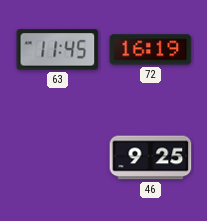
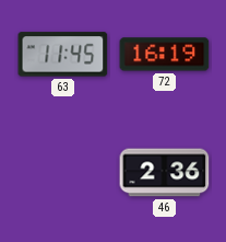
46: 9:25 -> 2:36 (165, 173)
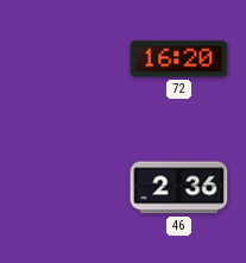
63: 11:45 -> none (63, 55)
72: 16:19 -> 16:20 (179, 60)
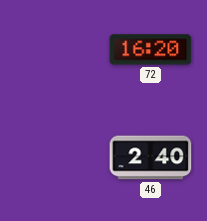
46: 2:36 -> 2:40 (151, 158)
